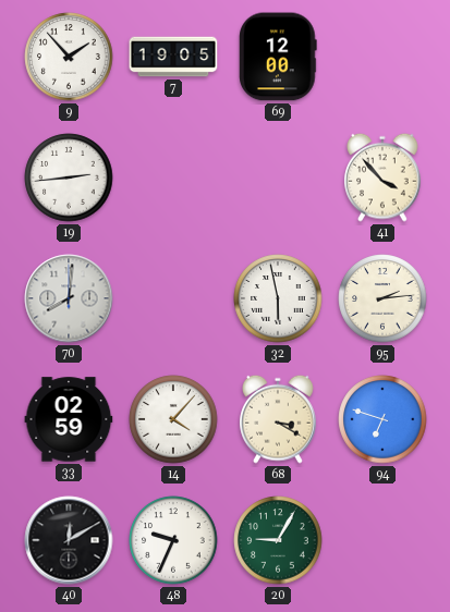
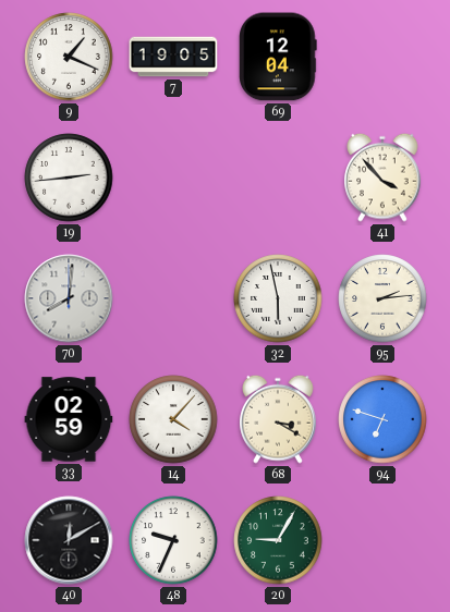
9: 1:53 -> 1:19 (69, 57)
69: 12:00 -> 12:04 (278, 57)
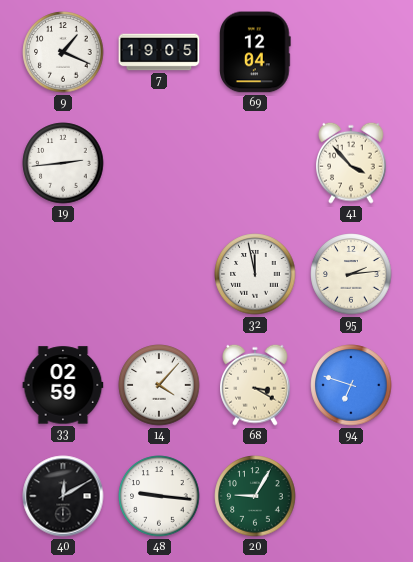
70: 8:01 -> none (69, 298)
32: 5:58 -> 11:58 (255, 274)
48: 9:34 -> 9:16 (159, 496)
